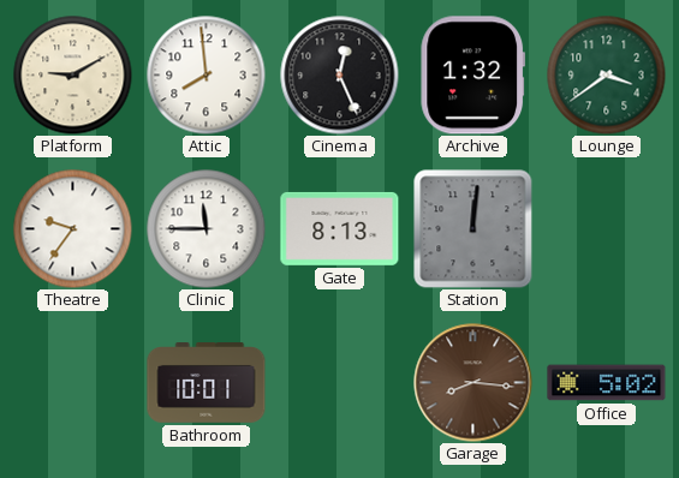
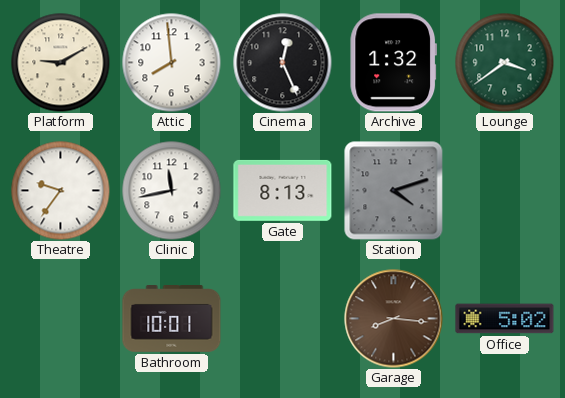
Clinic: 11:45 -> 11:43 (172, 191)
Station: 12:01 -> 4:12 (393, 190)
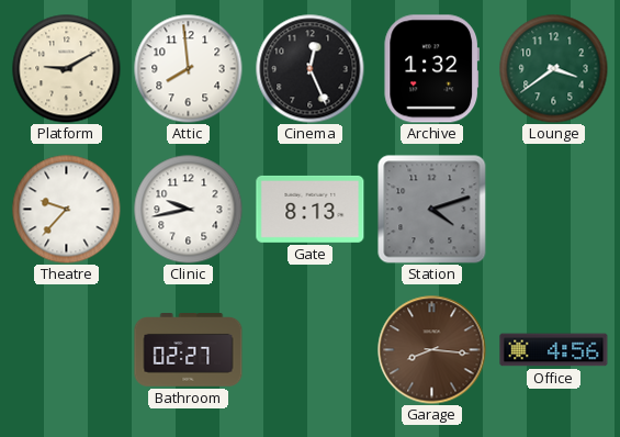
Theatre: 9:36 -> 9:37 (67, 210)
Clinic: 11:43 -> 9:43 (189, 210)
Bathroom: 10:01 -> 02:27 (189, 350)
Office: 5:02 -> 4:56 (554, 350)
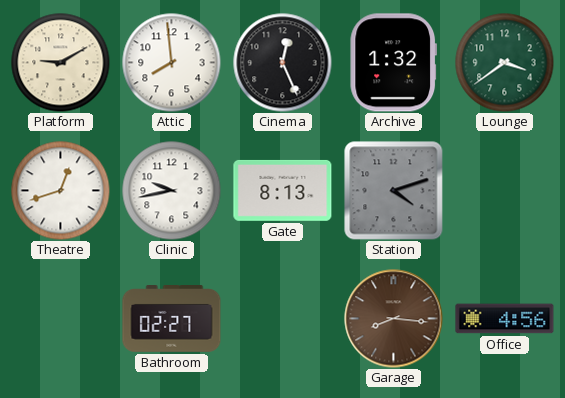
Theatre: 9:37 -> 12:42 (61, 191)
